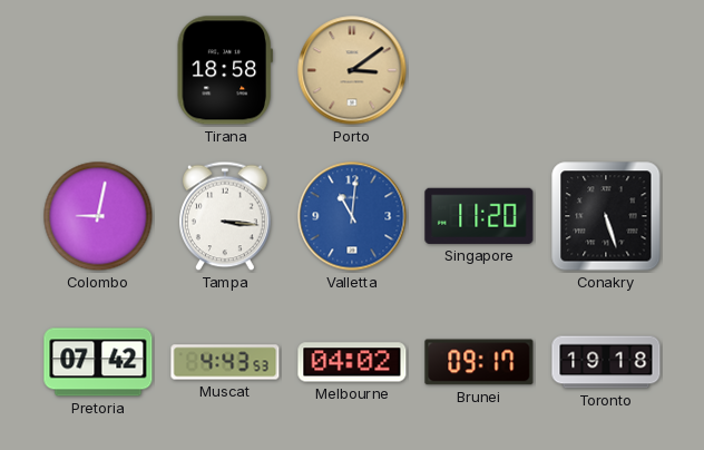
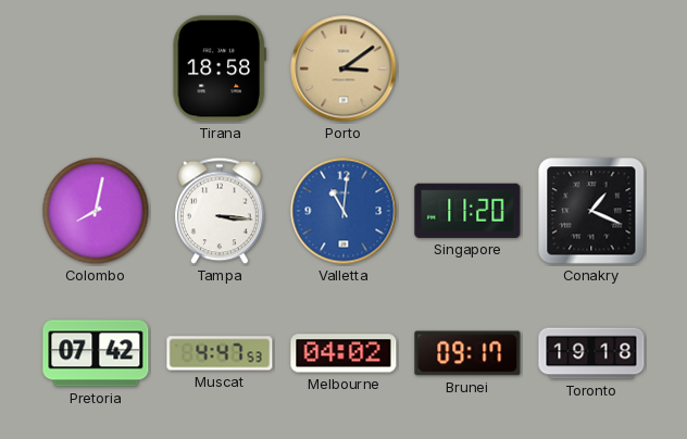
Colombo: 9:02 -> 8:02 (96, 211)
Conakry: 5:27 -> 1:19 (591, 211)
Muscat: 4:43 -> 4:47 (220, 353)
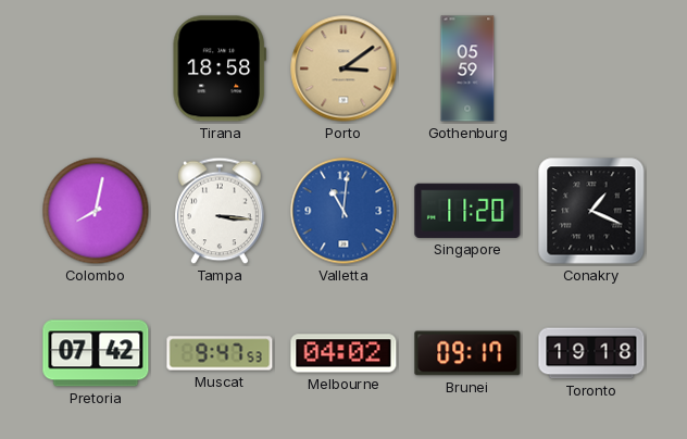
Gothenburg: none -> 05:59 (467, 68)
Muscat: 4:47 -> 9:47 (220, 353)
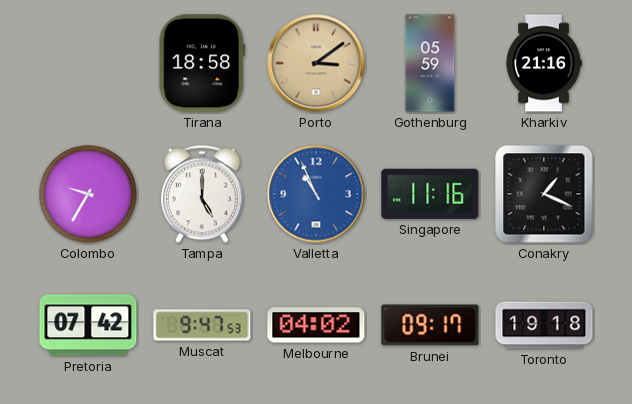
Kharkiv: none -> 21:16 (544, 63)
Colombo: 8:02 -> 9:35 (88, 194)
Tampa: 3:16 -> 5:00 (203, 194)
Valletta: 11:01 -> 10:56 (316, 194)
Singapore: 11:20 -> 11:16 (430, 194)
